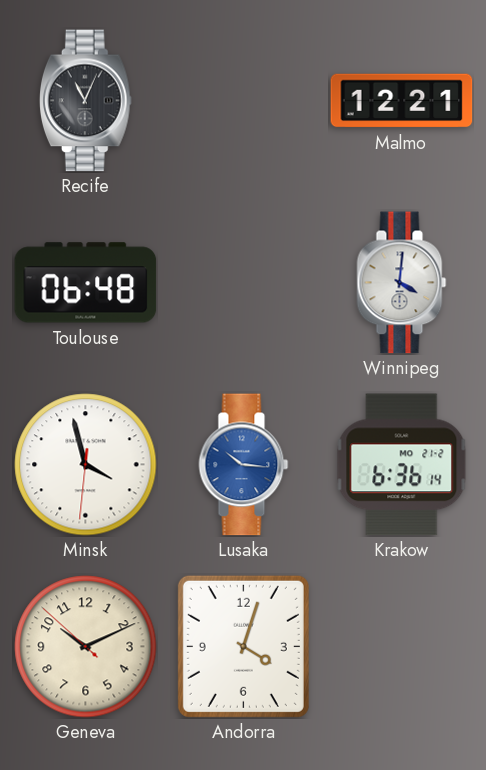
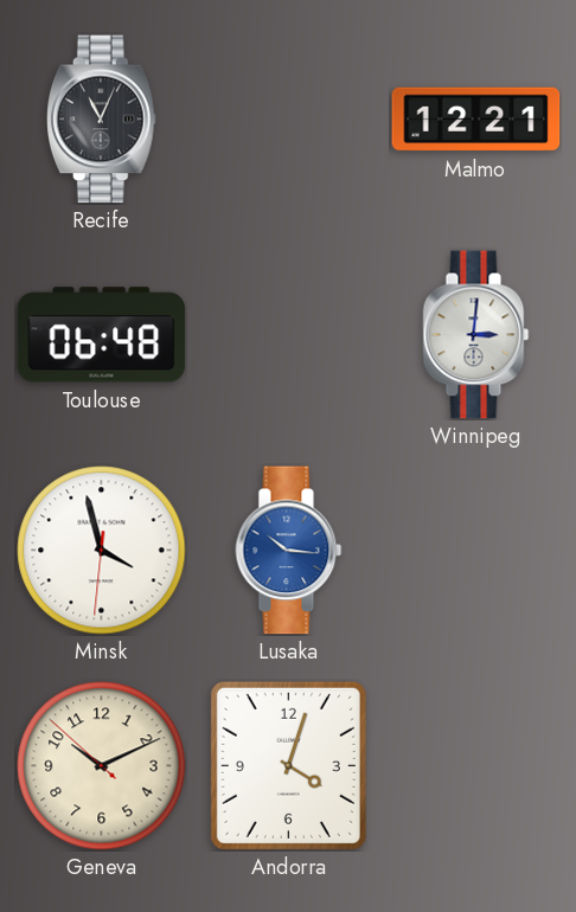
Winnipeg: 4:01 -> 3:01 (476, 335)
Krakow: 6:36 -> none (402, 465)
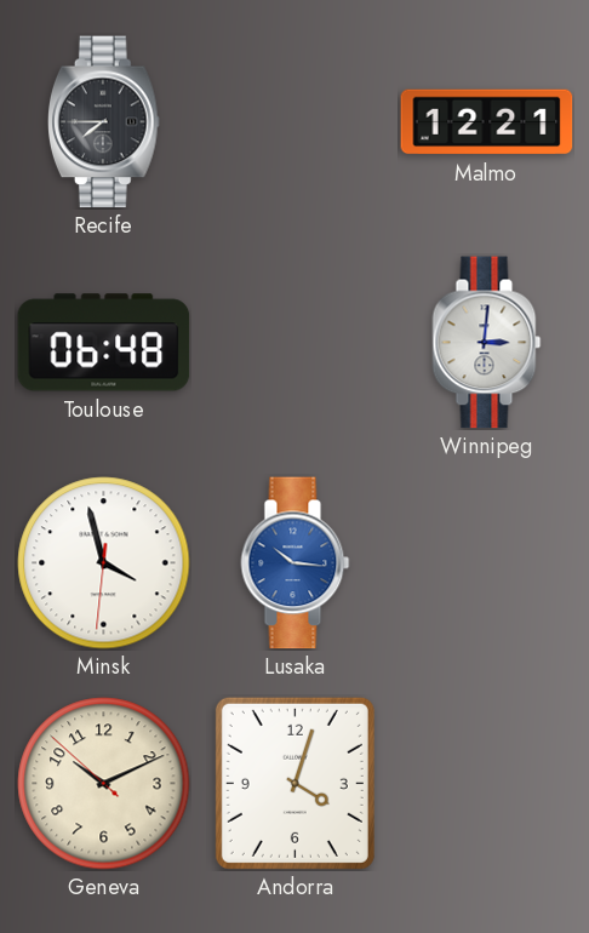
Recife: 11:04 -> 7:45 (103, 122)
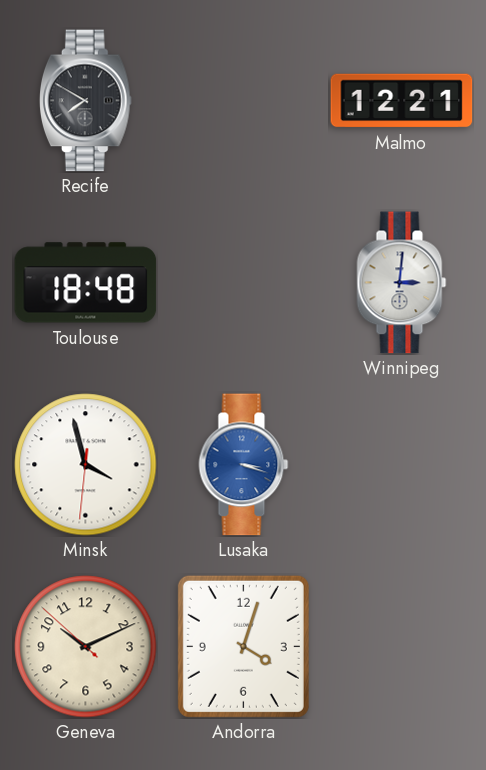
Recife: 7:45 -> 7:50 (85, 101)
Toulouse: 06:48 -> 18:48 (86, 283)
Lusaka: 10:16 -> 3:18 (244, 465)
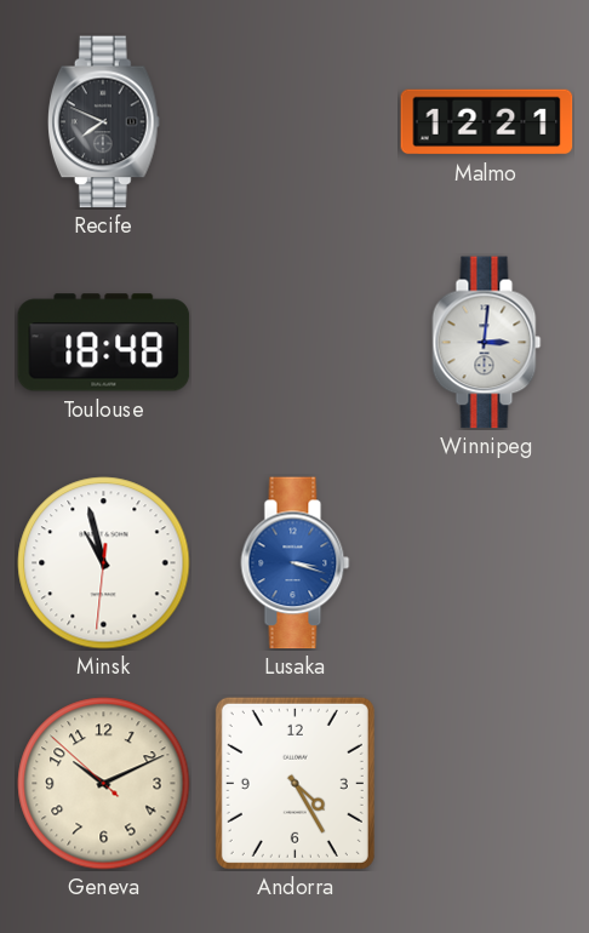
Recife: 7:50 -> 7:49 (103, 122)
Minsk: 3:57 -> 10:57 (104, 563)
Andorra: 4:03 -> 4:25 (294, 783)
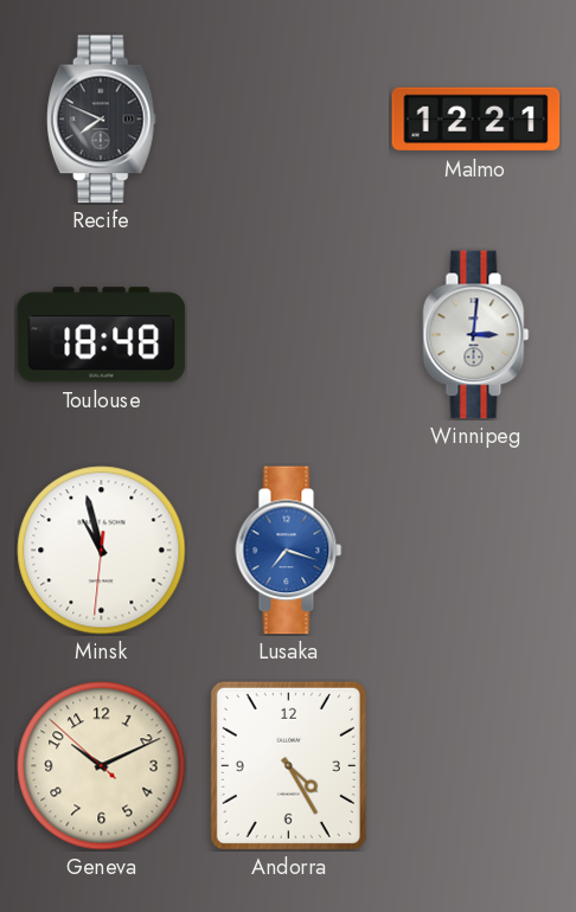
Lusaka: 3:18 -> 7:18 (289, 551)
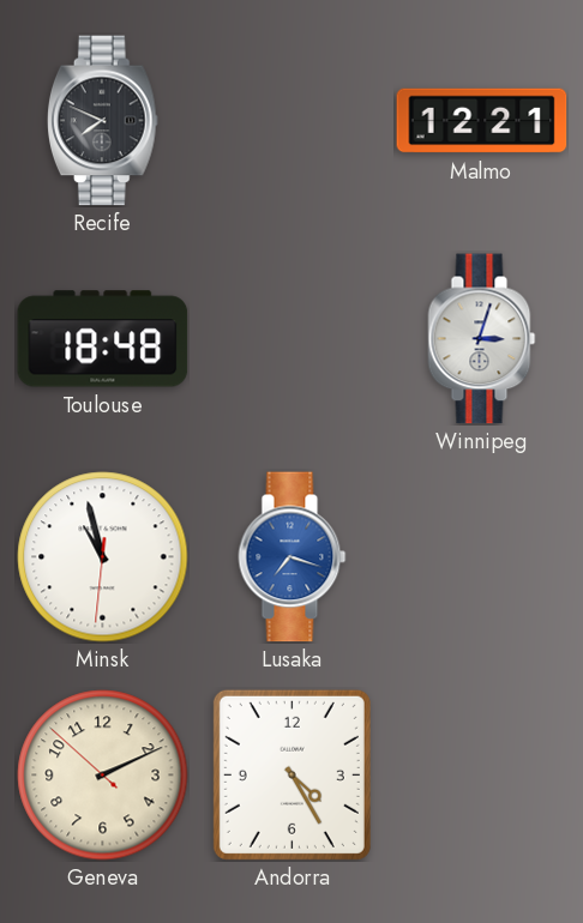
Winnipeg: 3:01 -> 3:03 (482, 339)
Geneva: 10:10 -> 2:10 (103, 776)
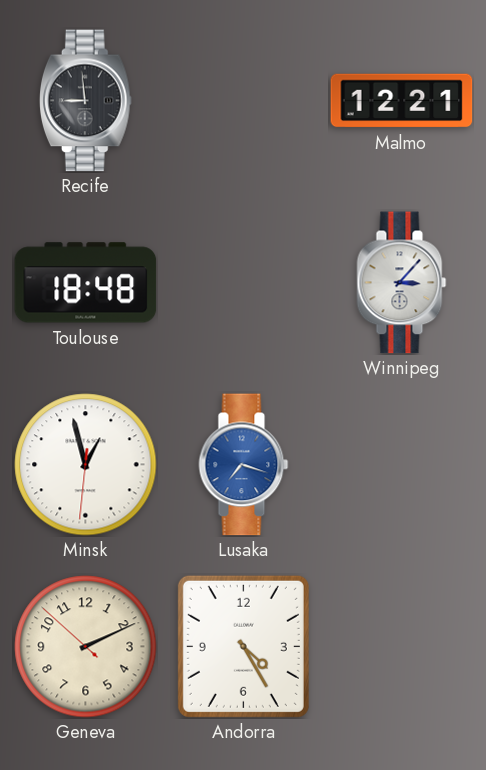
Recife: 7:49 -> 8:59 (85, 101)
Winnipeg: 3:03 -> 3:07 (402, 283)
Minsk: 10:57 -> 12:57 (86, 465)
